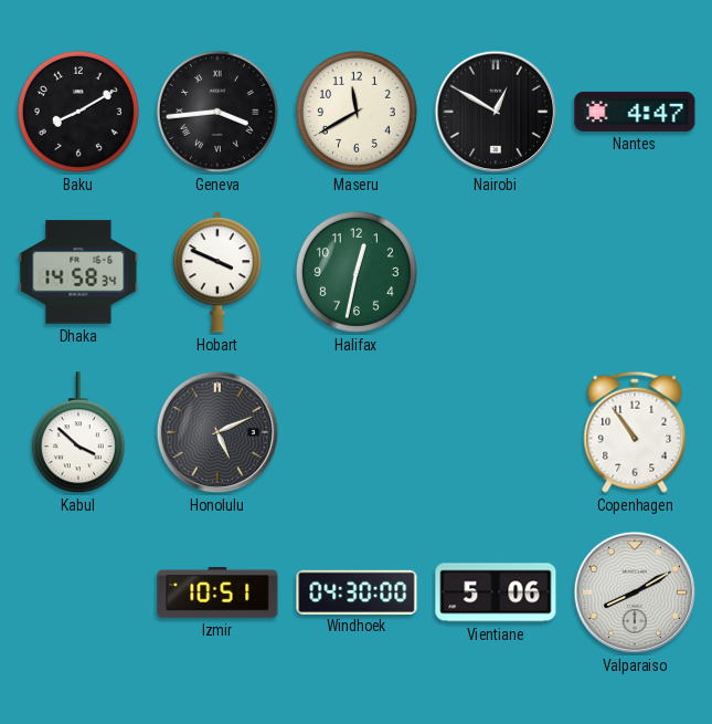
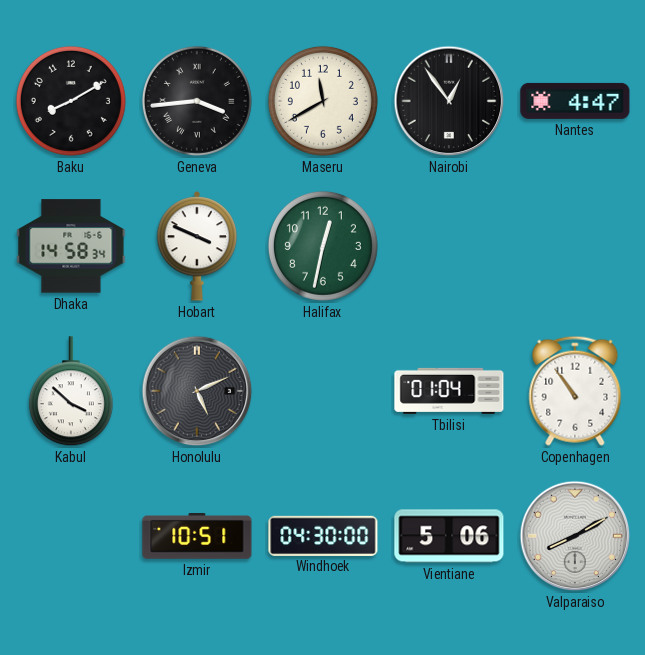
Nairobi: 12:50 -> 12:54 (449, 101)
Tbilisi: none -> 01:04 (449, 391)
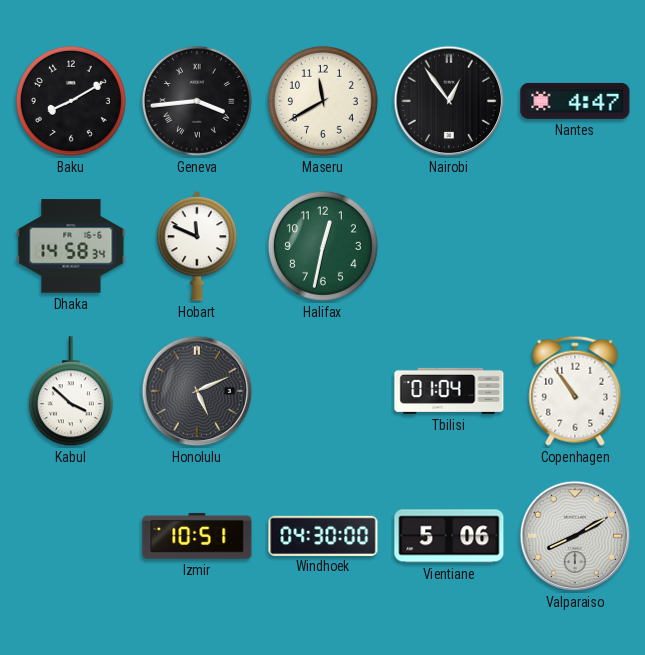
Hobart: 3:49 -> 11:49 (197, 246)
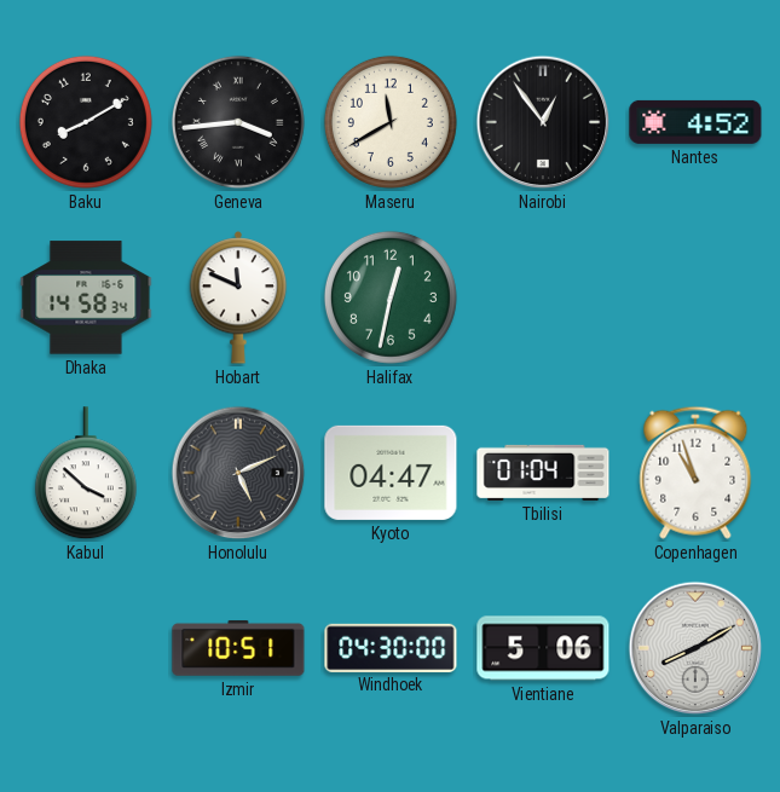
Nantes: 4:47 -> 4:52 (695, 122)
Kyoto: none -> 04:47 (391, 473)
Copenhagen: 10:54 -> 10:57 (695, 473)
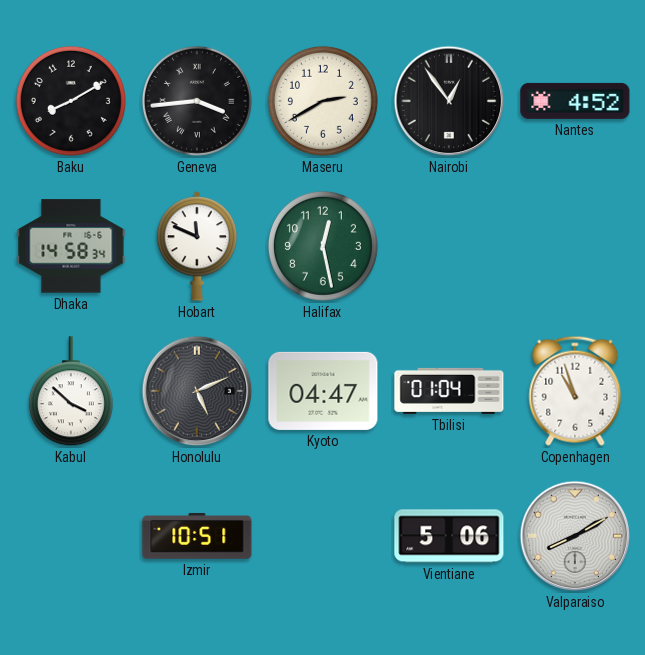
Maseru: 11:40 -> 2:40 (323, 101)
Halifax: 12:32 -> 12:28 (323, 246)
Windhoek: 04:30 -> none (391, 647)
